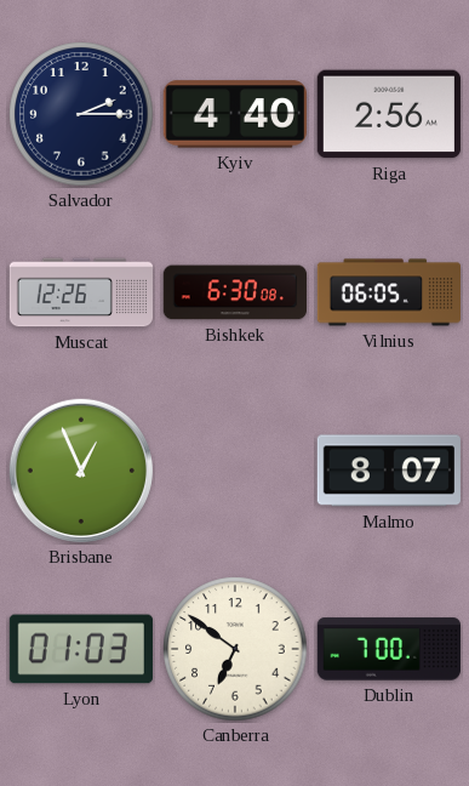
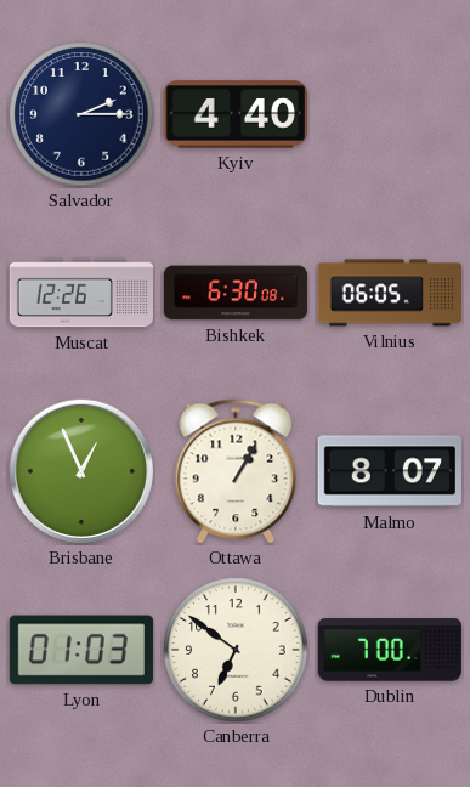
Riga: 2:56 -> none (389, 114)
Ottawa: none -> 1:05 (236, 471)
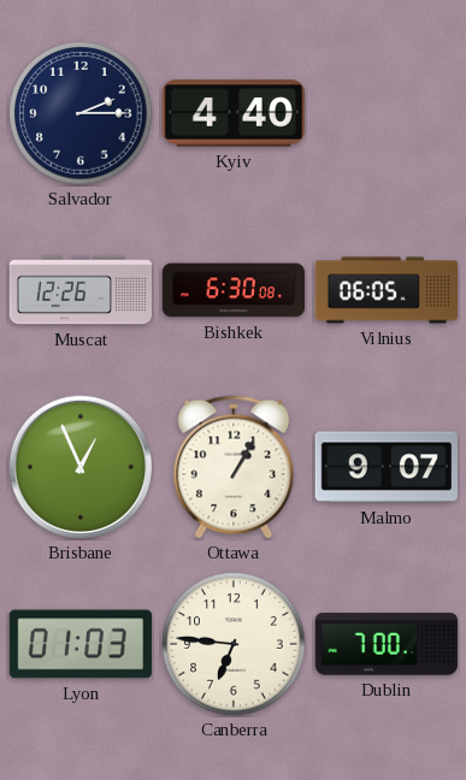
Malmo: 8:07 -> 9:07 (387, 467)
Canberra: 6:51 -> 6:46 (234, 644)
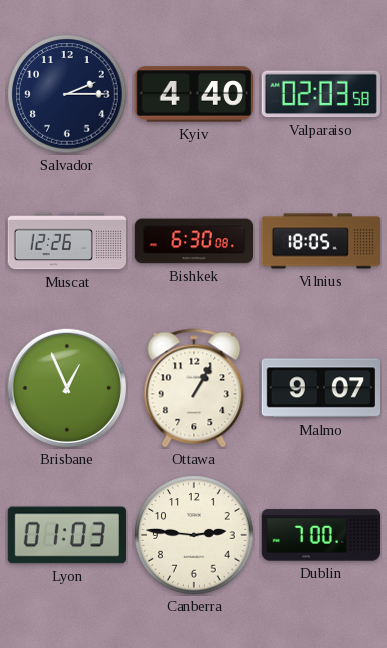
Valparaiso: none -> 02:03 (321, 94)
Vilnius: 06:05 -> 18:05 (321, 241)
Canberra: 6:46 -> 2:46 (194, 535)
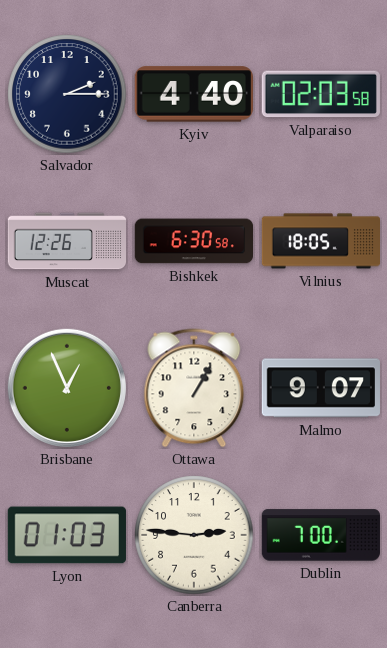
Bishkek: 6:30:08 -> 6:30:58 (193, 241)
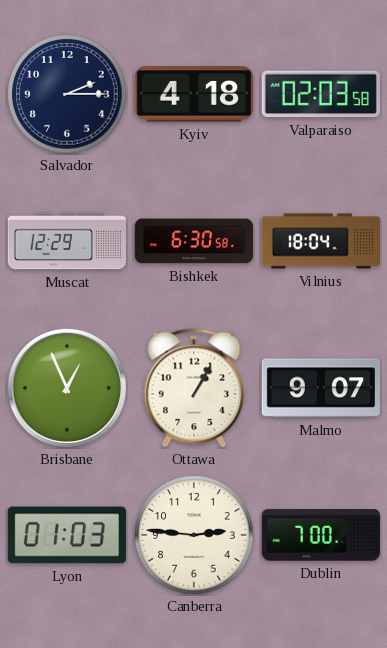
Kyiv: 4:40 -> 4:18 (194, 94)
Muscat: 12:26 -> 12:29 (67, 241)
Vilnius: 18:05 -> 18:04 (321, 241)
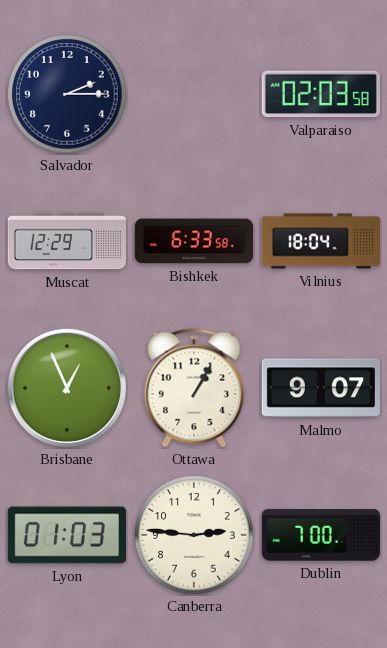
Kyiv: 4:18 -> none (194, 94)
Bishkek: 6:30 -> 6:33 (193, 241)
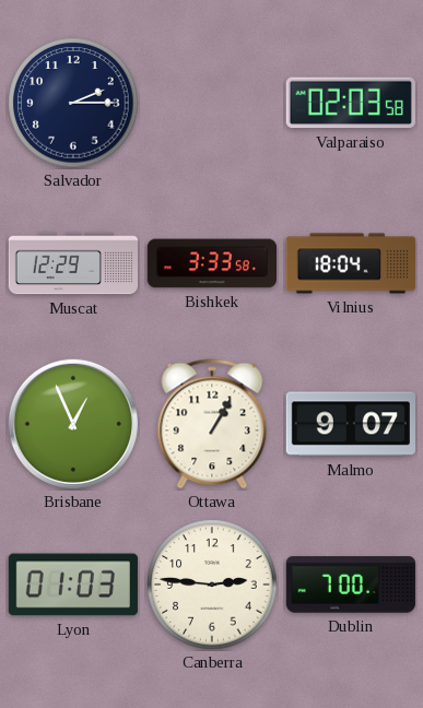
Bishkek: 6:33 -> 3:33 (211, 263)
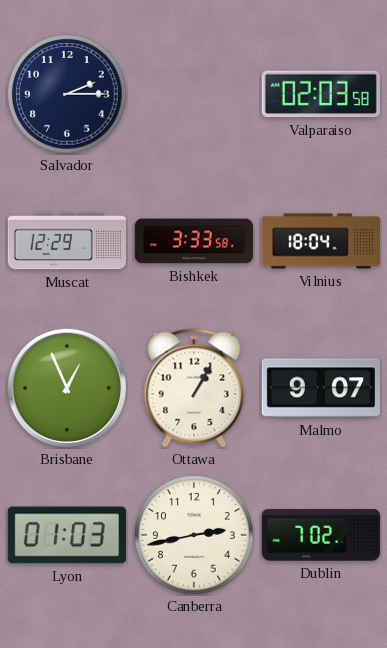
Canberra: 2:46 -> 2:43 (194, 535)
Dublin: 7:00 -> 7:02 (321, 535)
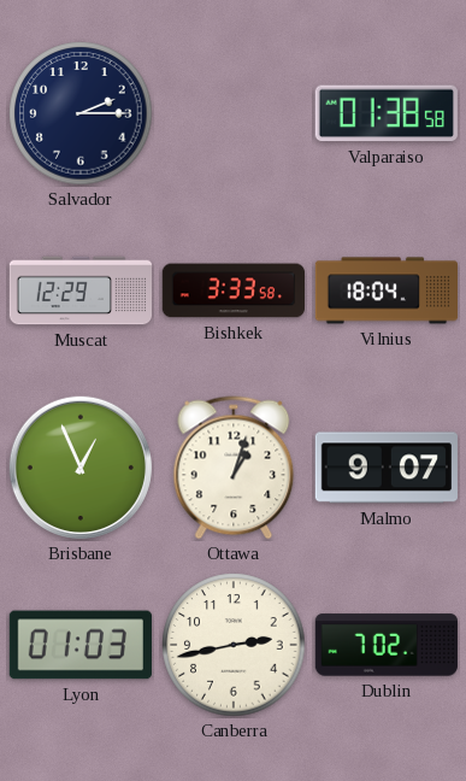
Valparaiso: 02:03 -> 01:38 (387, 113)
Ottawa: 1:05 -> 1:03 (234, 468)
